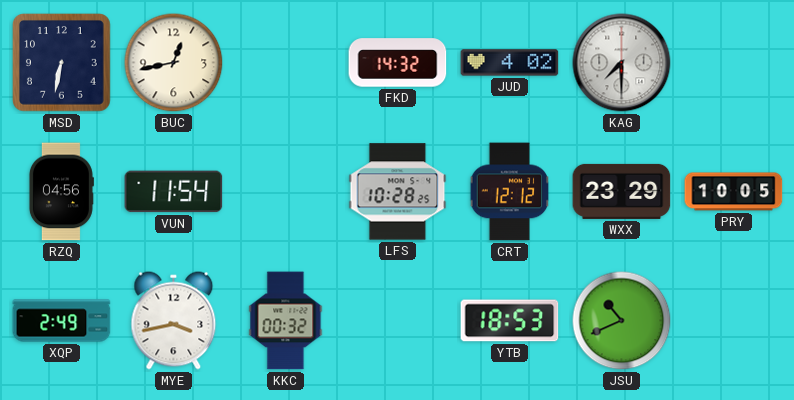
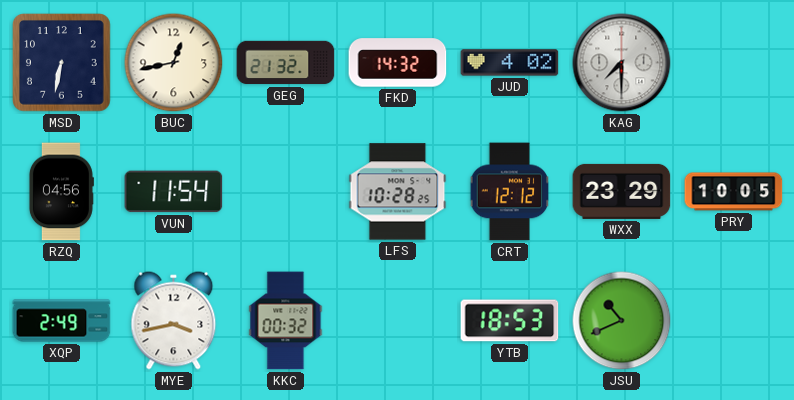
GEG: none -> 21:32 (286, 63)
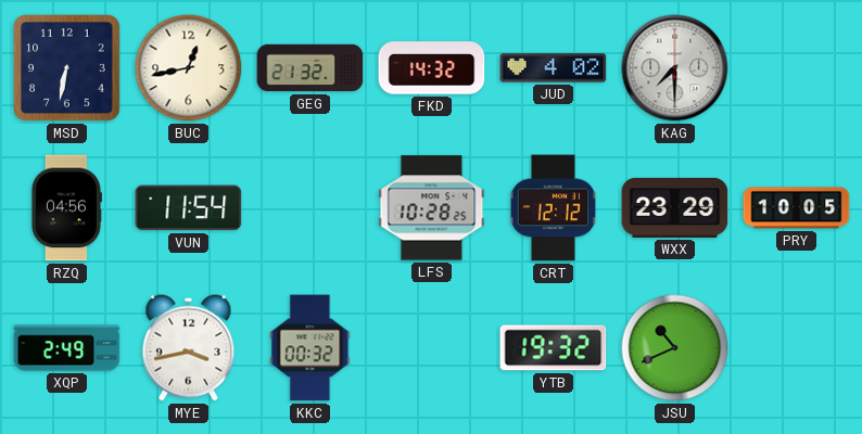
YTB: 18:53 -> 19:32 (554, 348)
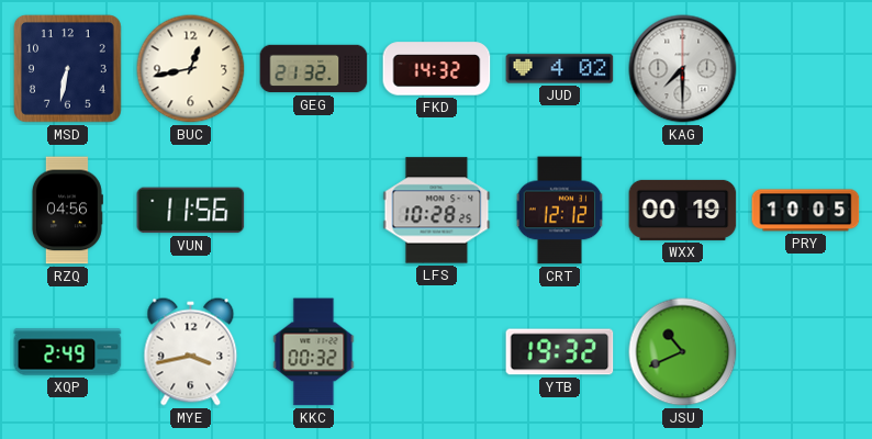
VUN: 11:54 -> 11:56 (191, 211)
WXX: 23:29 -> 00:19 (683, 210)
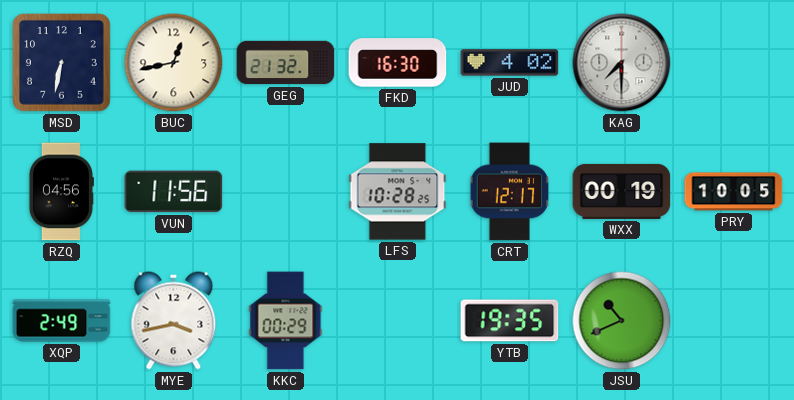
FKD: 14:32 -> 16:30 (398, 63)
CRT: 12:12 -> 12:17 (510, 192)
KKC: 00:32 -> 00:29 (286, 321)
YTB: 19:32 -> 19:35 (510, 321)
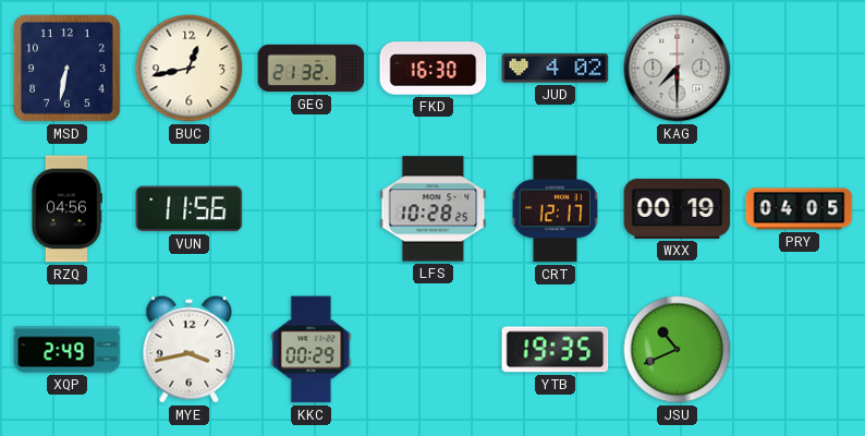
PRY: 10:05 -> 04:05 (800, 209)
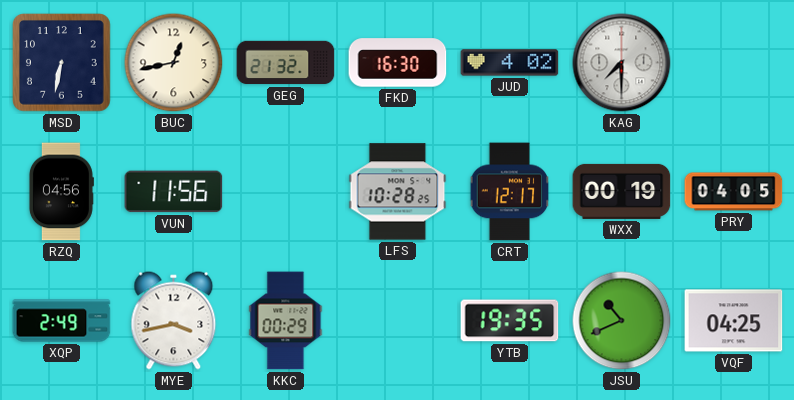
VQF: none -> 04:25 (734, 321)
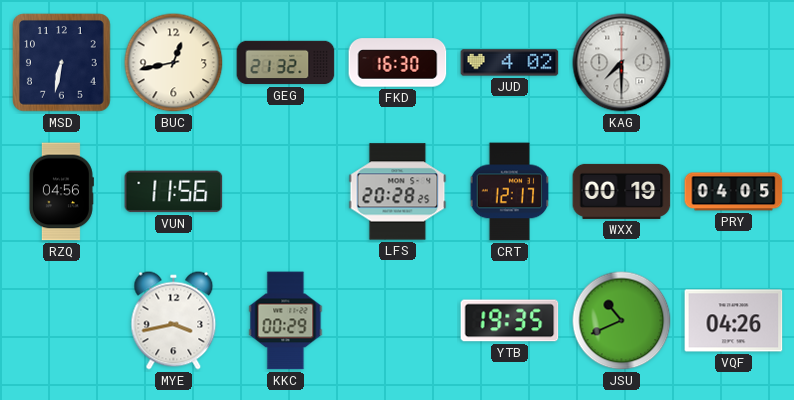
LFS: 10:28 -> 20:28 (398, 192)
XQP: 2:49 -> none (62, 321)
VQF: 04:25 -> 04:26 (734, 321)
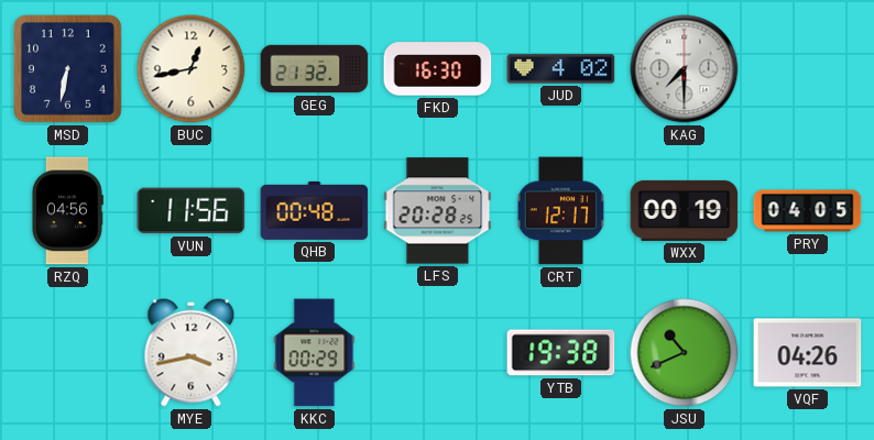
QHB: none -> 00:48 (315, 210)
YTB: 19:35 -> 19:38 (561, 353)
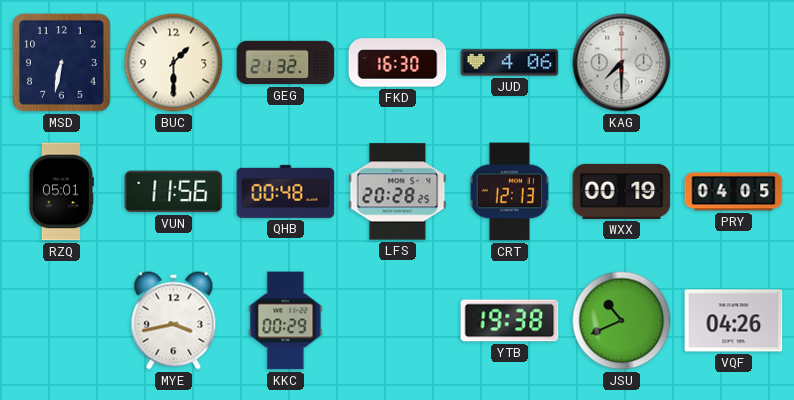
BUC: 12:43 -> 1:30 (174, 63)
JUD: 4:02 -> 4:06 (510, 63)
RZQ: 04:56 -> 05:01 (61, 192)
CRT: 12:17 -> 12:13 (510, 192)
